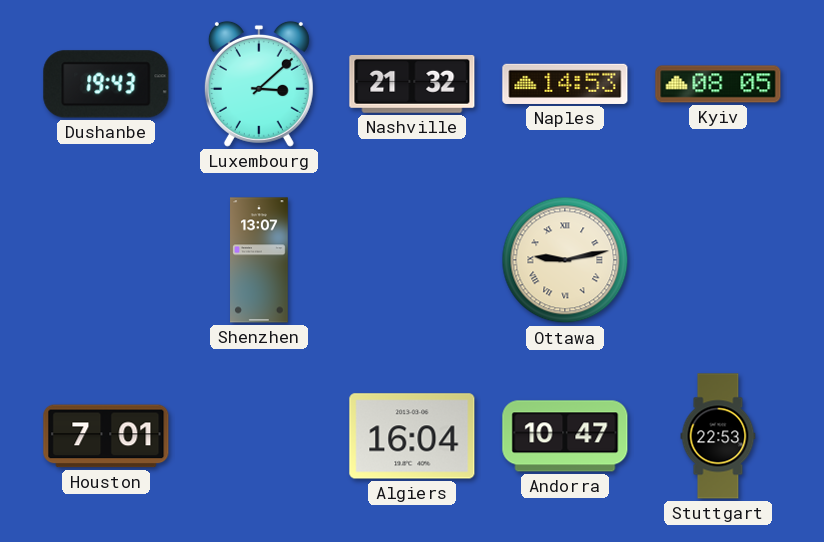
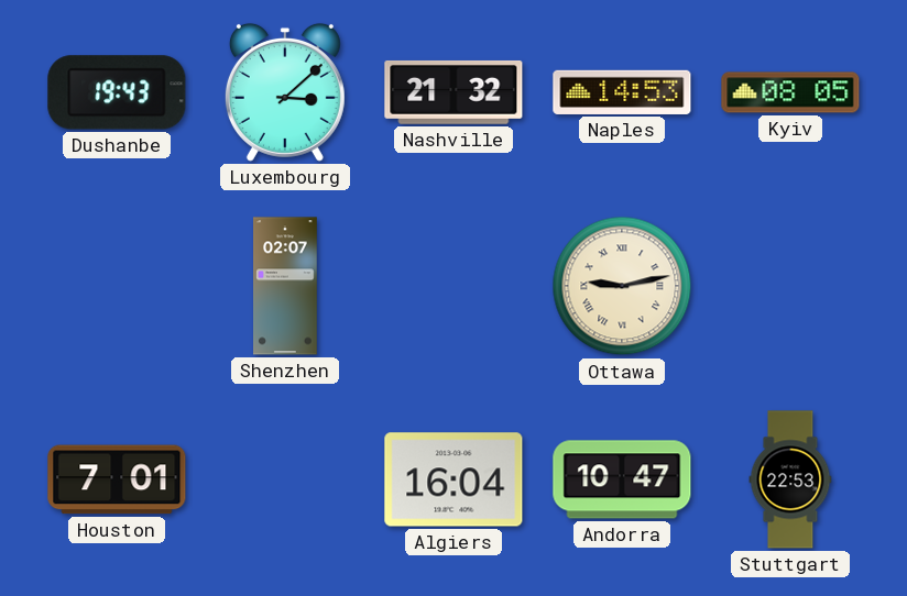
Shenzhen: 13:07 -> 02:07 (285, 286)
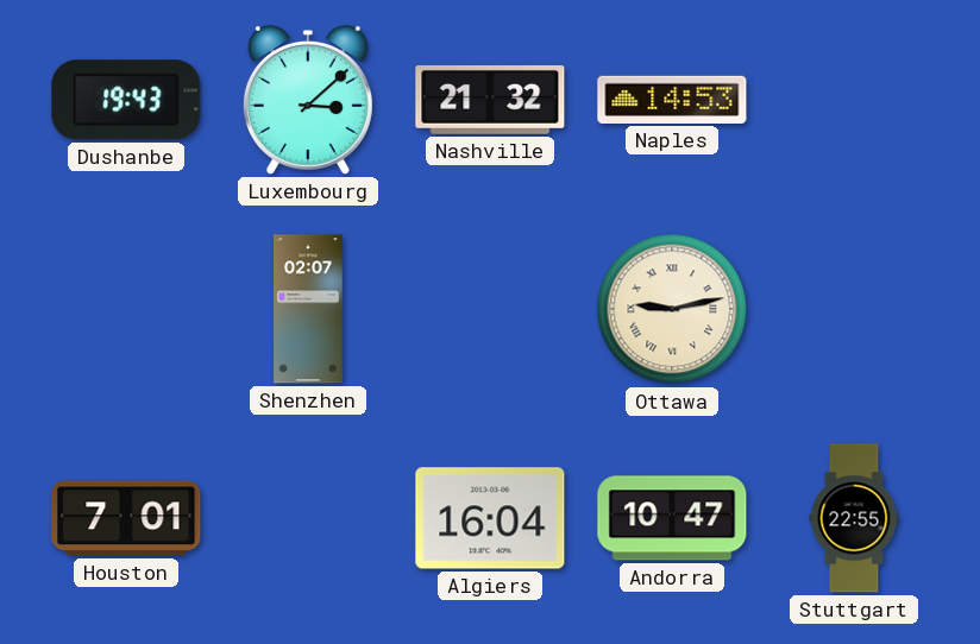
Kyiv: 08:05 -> none (790, 92)
Stuttgart: 22:53 -> 22:55 (854, 518)
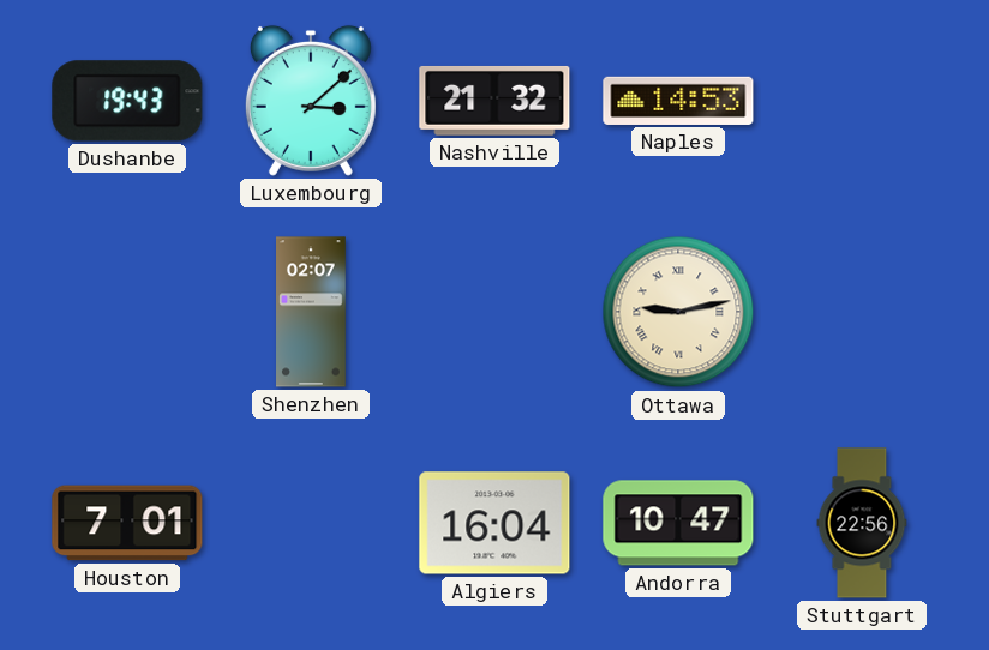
Stuttgart: 22:55 -> 22:56 (862, 523)
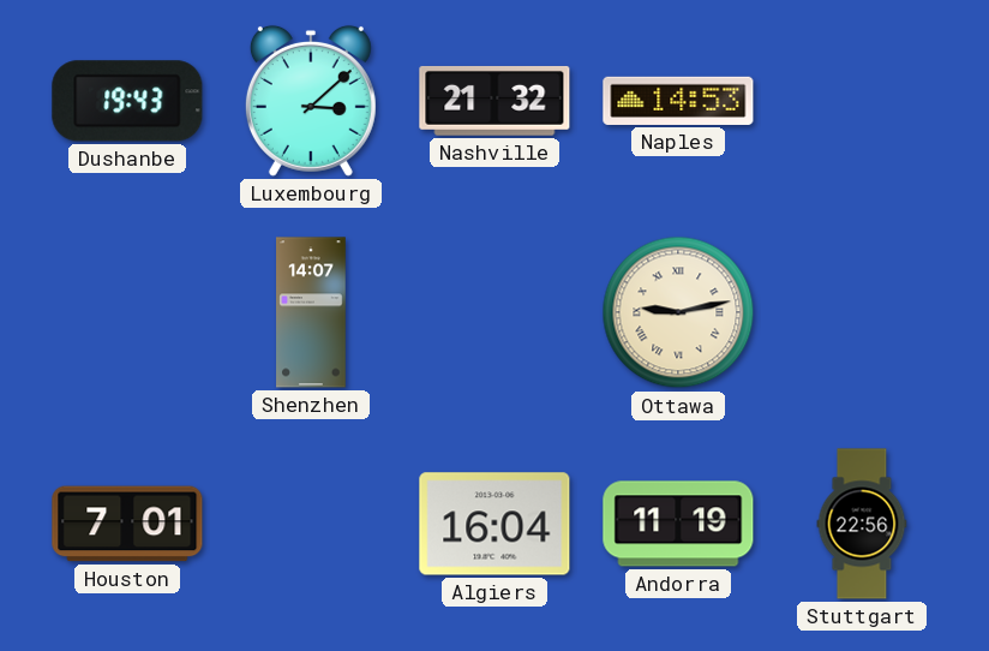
Shenzhen: 02:07 -> 14:07 (311, 312)
Andorra: 10:47 -> 11:19 (678, 524)
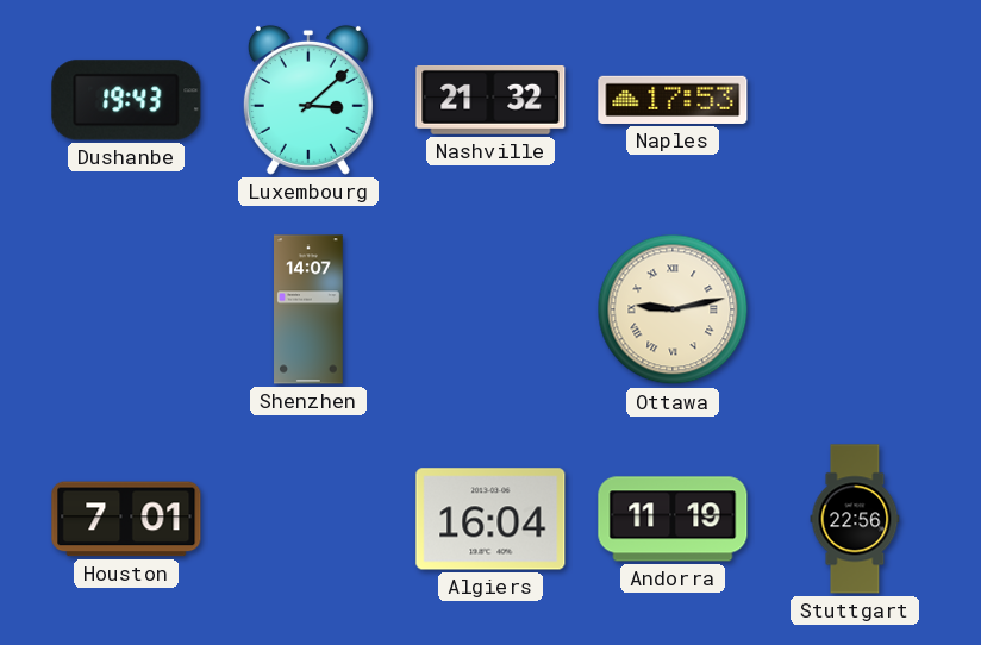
Naples: 14:53 -> 17:53 (673, 100)
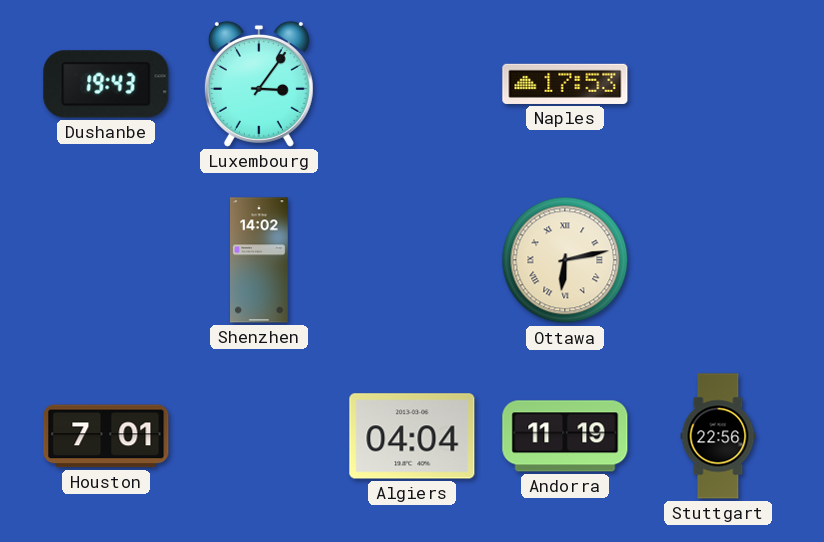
Luxembourg: 3:08 -> 3:06 (259, 84)
Nashville: 21:32 -> none (491, 100)
Shenzhen: 14:07 -> 14:02 (259, 260)
Ottawa: 9:13 -> 6:13 (565, 260)
Algiers: 16:04 -> 04:04 (412, 436)
